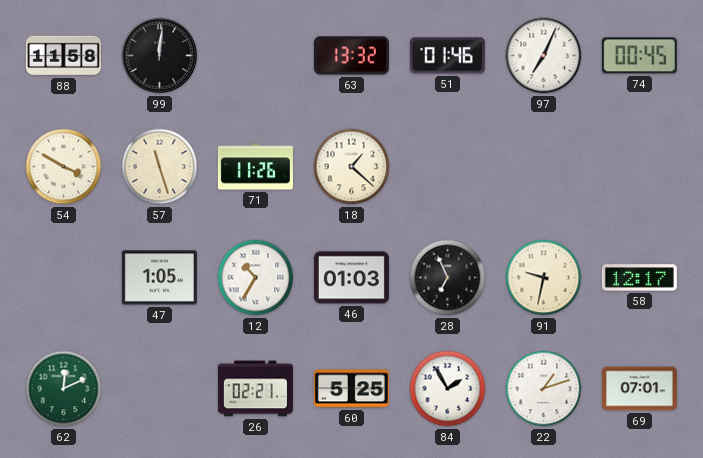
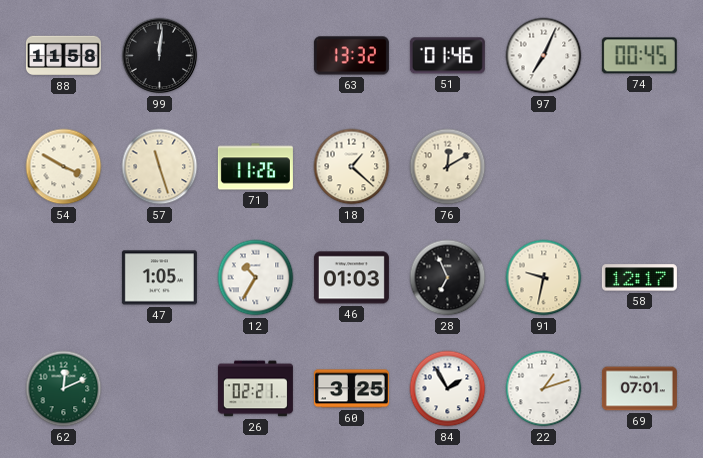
76: none -> 12:10 (448, 167)
60: 5:25 -> 3:25 (351, 389)
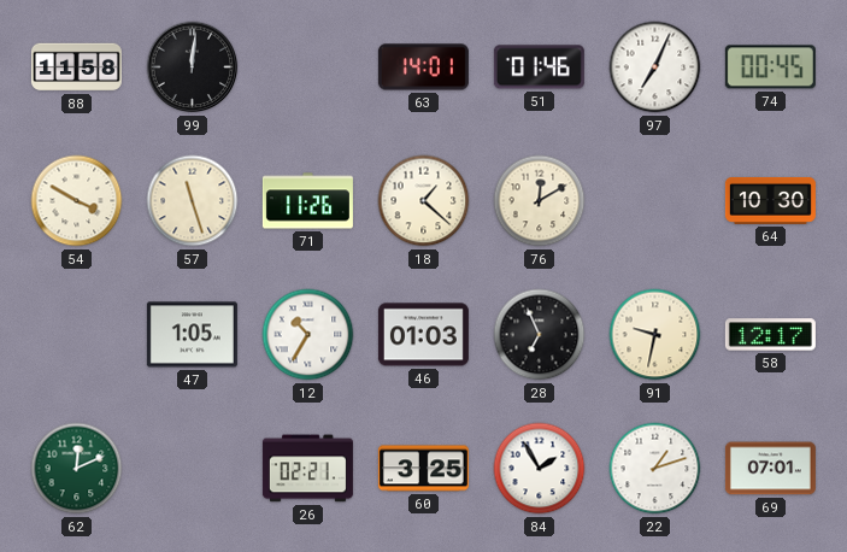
63: 13:32 -> 14:01 (423, 67)
64: none -> 10:30 (770, 200)
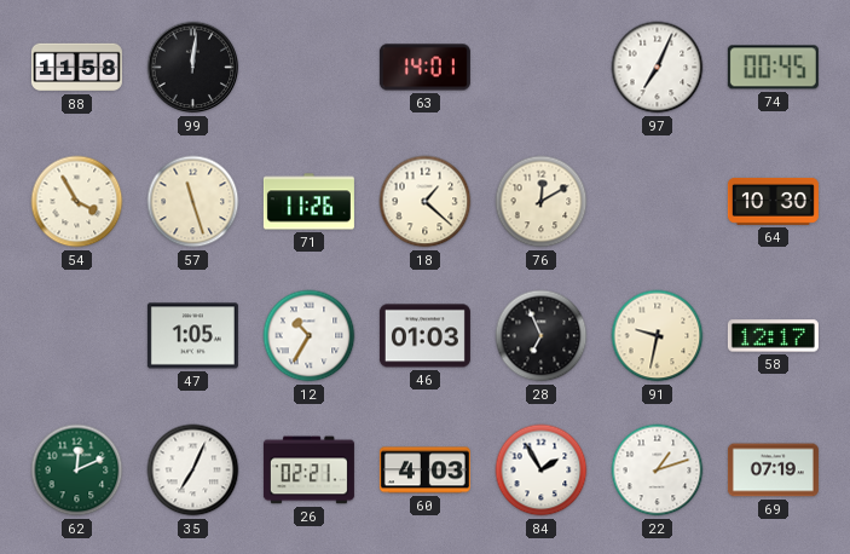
51: 01:46 -> none (539, 67)
54: 3:50 -> 3:55 (77, 202)
35: none -> 7:04 (193, 471)
60: 3:25 -> 4:03 (424, 471)
69: 07:01 -> 07:19 (773, 471)
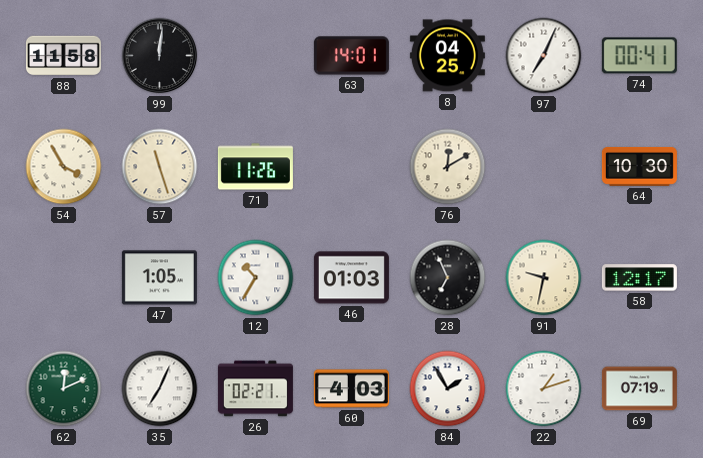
8: none -> 04:25 (447, 56)
74: 00:45 -> 00:41 (639, 56)
18: 1:22 -> none (426, 202)
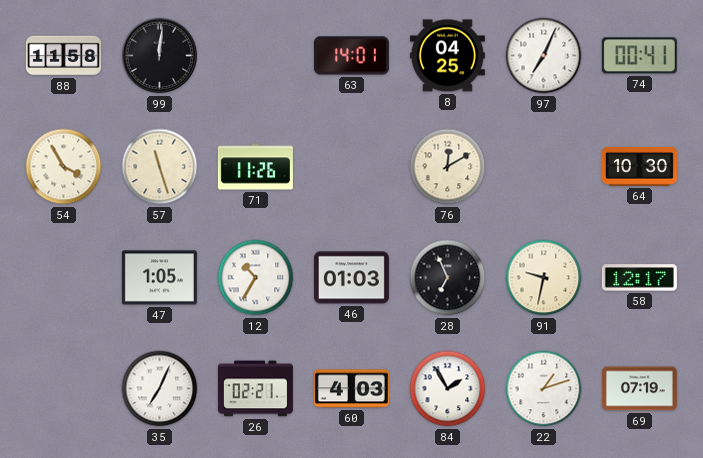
62: 12:11 -> none (64, 389)
